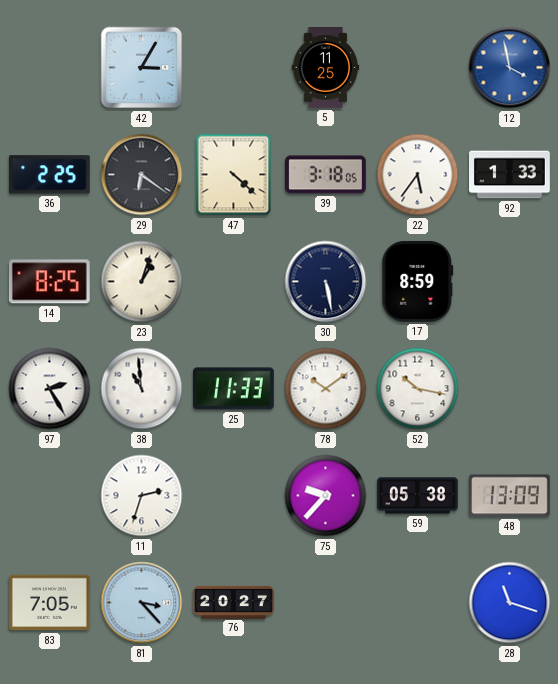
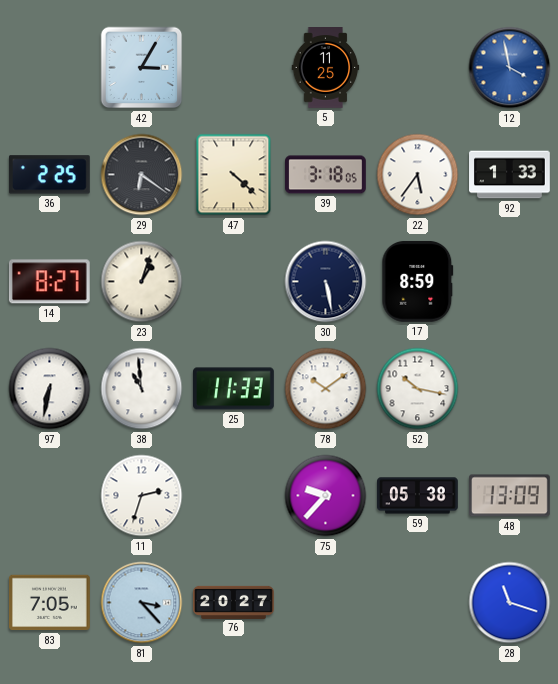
14: 8:25 -> 8:27 (49, 282)
97: 2:25 -> 6:32 (50, 389)
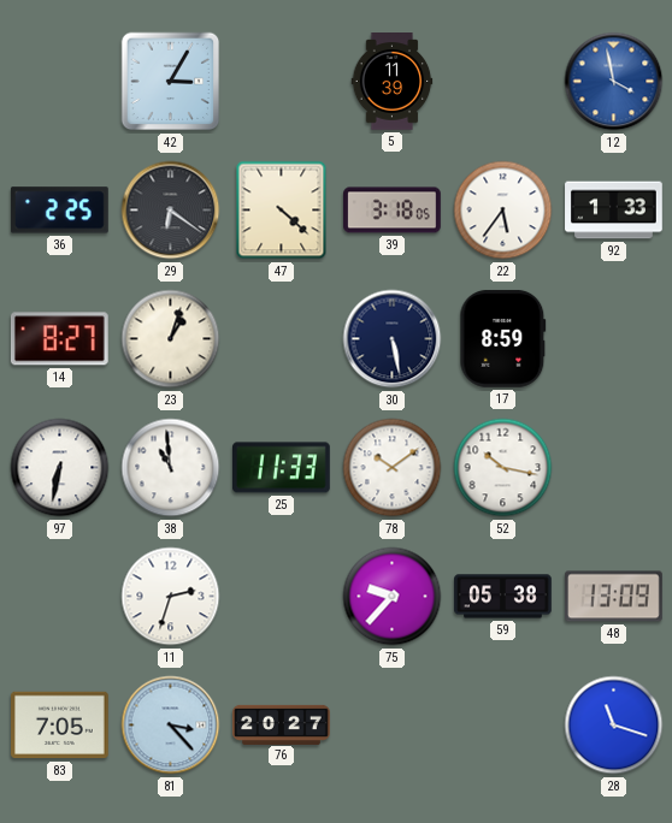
5: 11:25 -> 11:39 (393, 82)
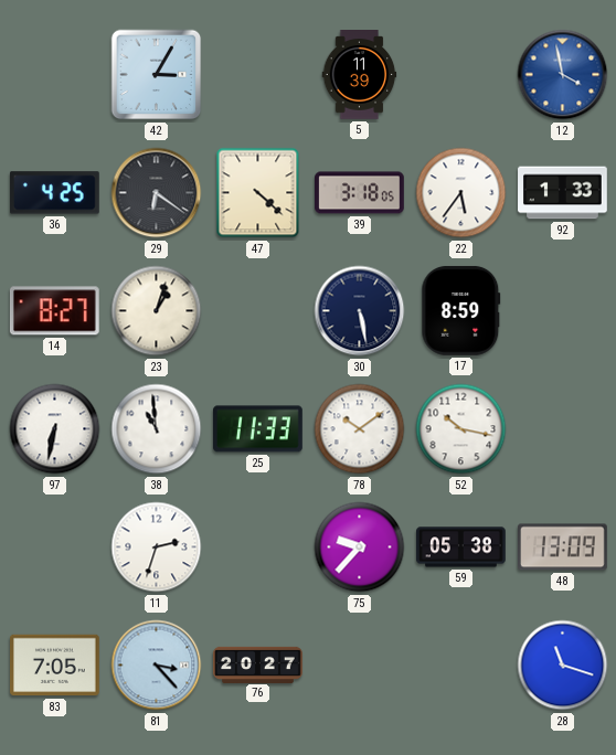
36: 2:25 -> 4:25 (54, 193)
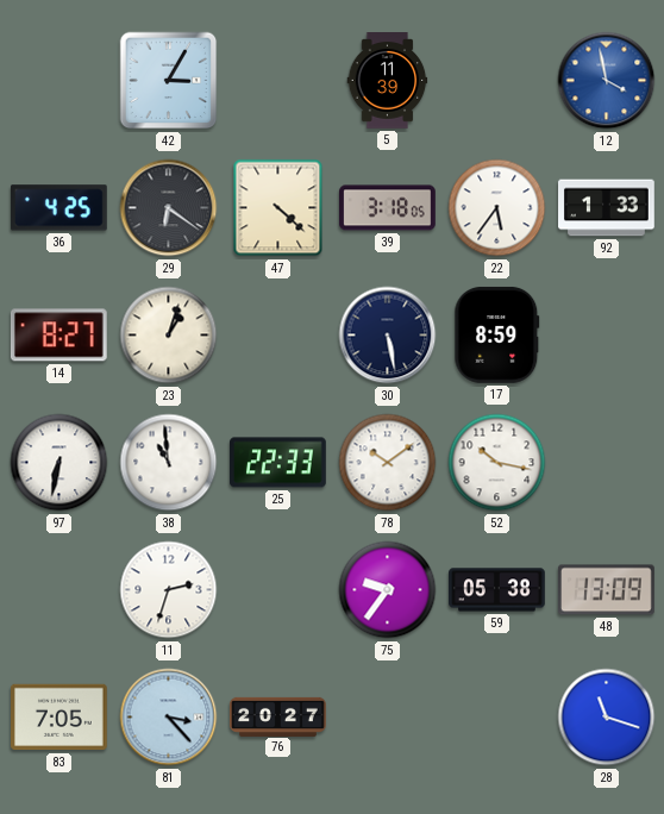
25: 11:33 -> 22:33 (278, 463)
75: 9:37 -> 9:36 (388, 590)
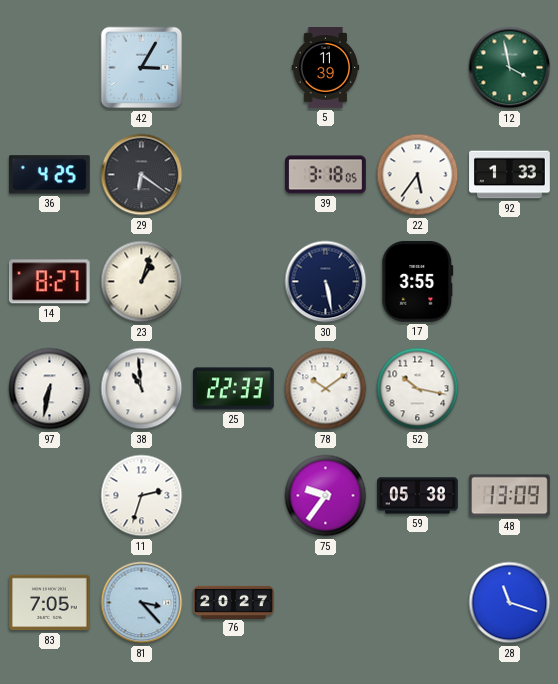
12 dial: blue -> green (510, 68)
47: 4:22 -> none (278, 208)
17: 8:59 -> 3:55 (418, 281)
